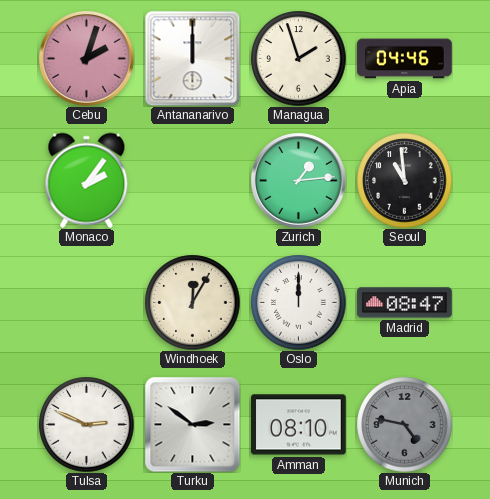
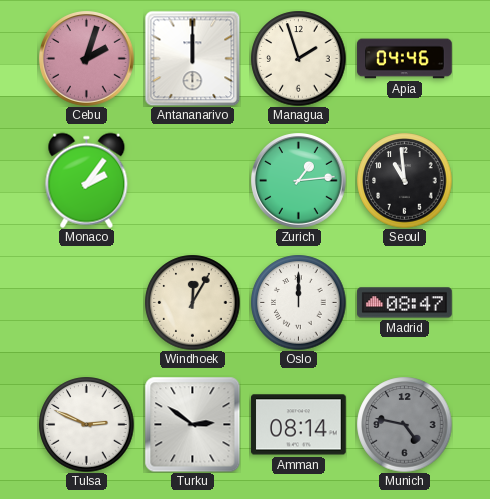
Amman: 08:10 -> 08:14 (299, 425)
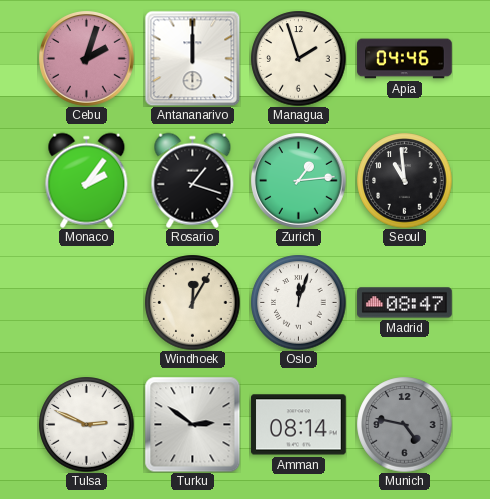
Rosario: none -> 1:18 (193, 180)
Oslo: 12:00 -> 12:03 (298, 302)
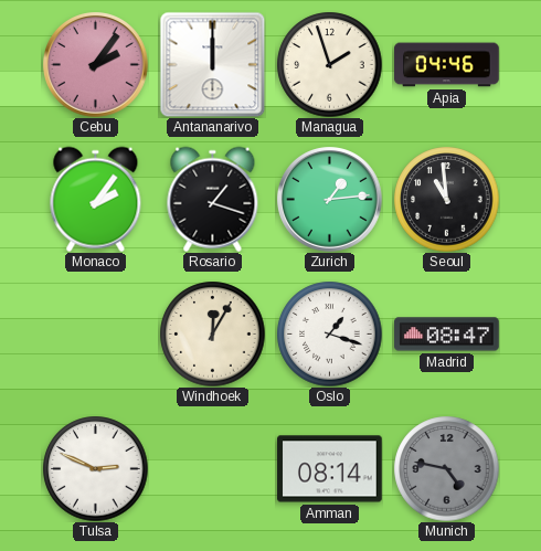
Cebu: 2:03 -> 2:06 (96, 65)
Oslo: 12:03 -> 1:18 (329, 333)
Turku: 2:51 -> none (192, 424)
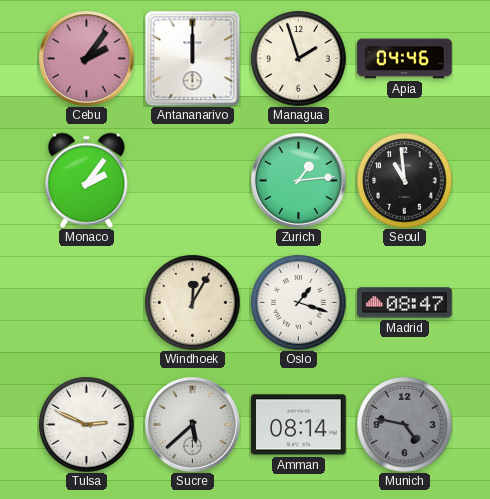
Rosario: 1:18 -> none (213, 199)
Sucre: none -> 5:38 (193, 425)
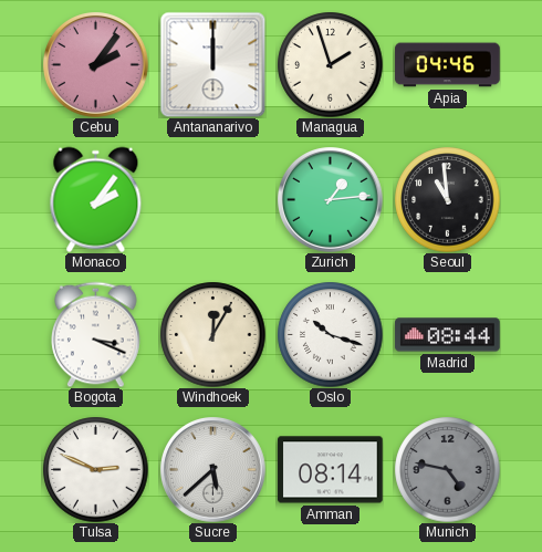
Bogota: none -> 3:19 (96, 334)
Oslo: 1:18 -> 10:18 (330, 334)
Madrid: 08:47 -> 08:44 (448, 335)
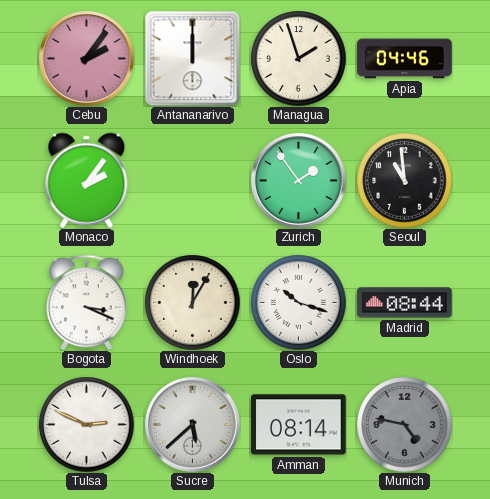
Zurich: 1:14 -> 1:54 (299, 181)
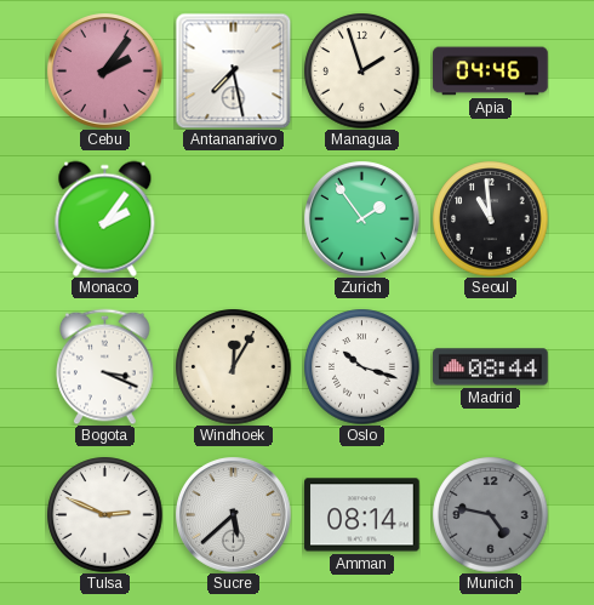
Antananarivo: 12:00 -> 7:28 (233, 70)
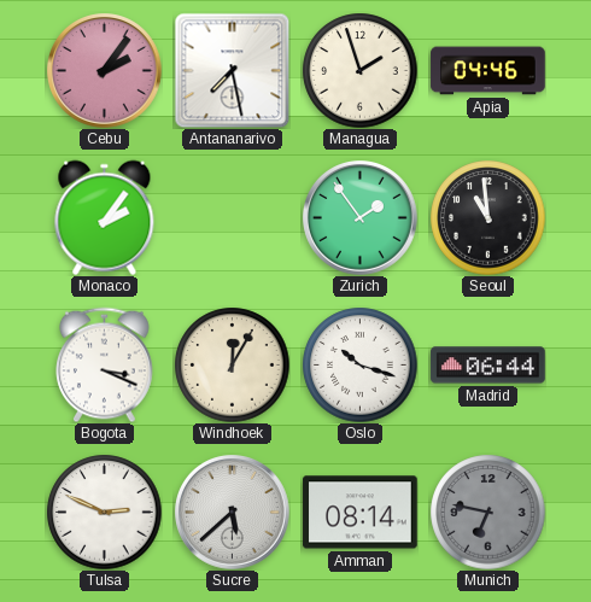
Madrid: 08:44 -> 06:44 (488, 366)
Munich: 4:47 -> 6:47 (487, 512)
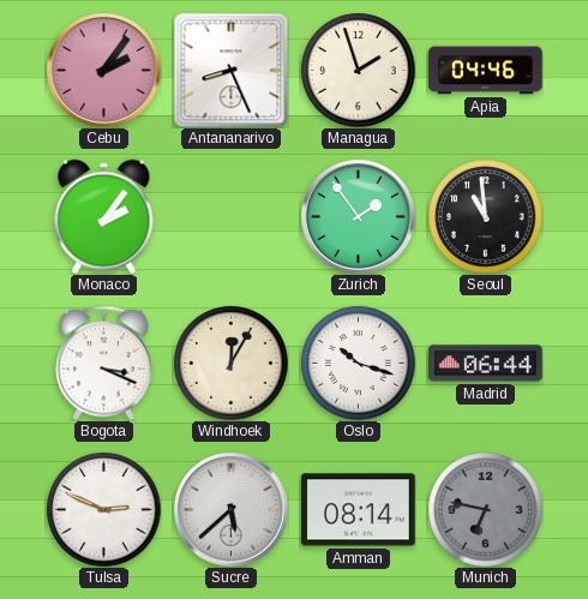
Antananarivo: 7:28 -> 8:26 (230, 70)
